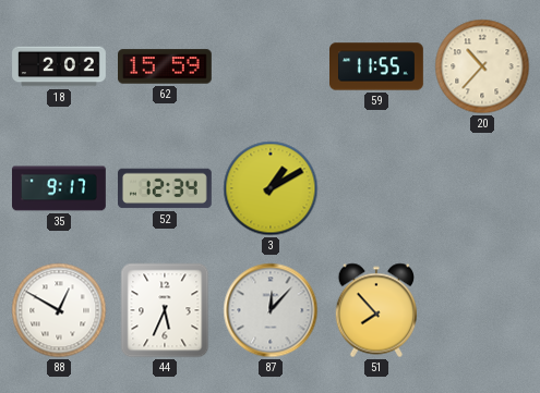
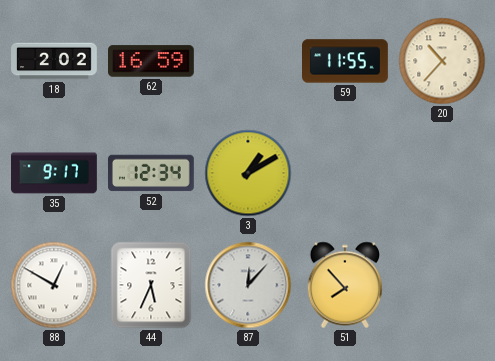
62: 15:59 -> 16:59 (152, 61)
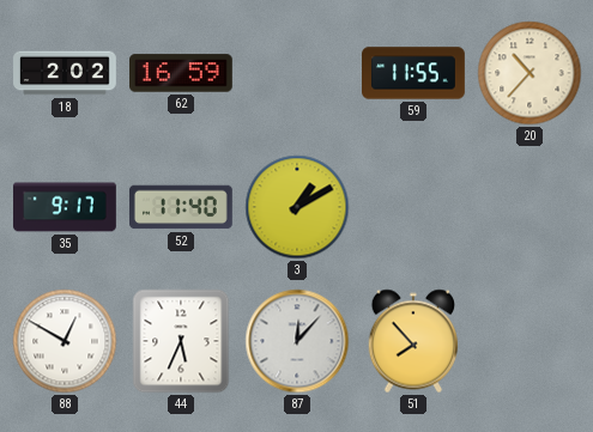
52: 12:34 -> 11:40 (182, 207)
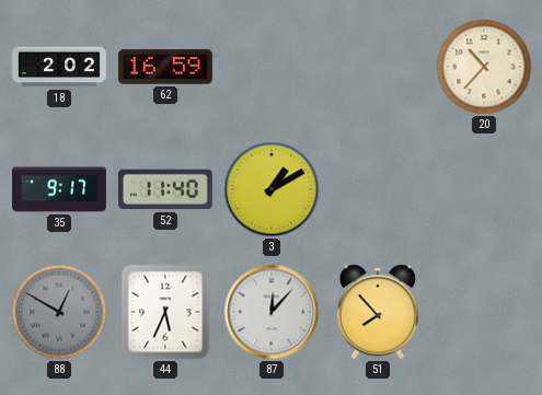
59: 11:55 -> none (415, 73)
88 dial: white -> grey (59, 312)
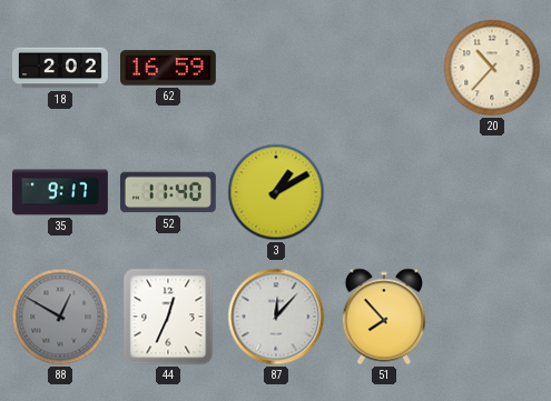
44: 5:34 -> 12:34 (168, 317)
